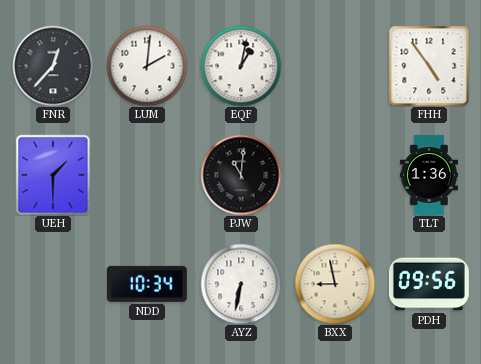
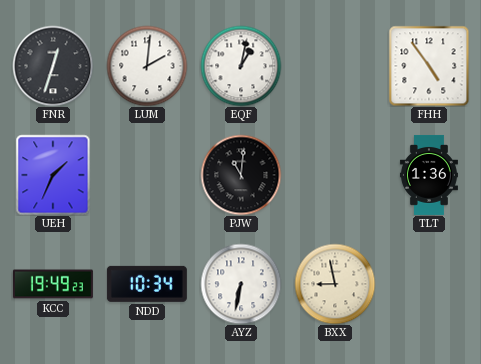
FNR: 12:37 -> 12:33 (53, 66)
UEH: 1:30 -> 1:34 (53, 175)
KCC: none -> 19:49 (53, 284)
PDH: 09:56 -> none (429, 284)
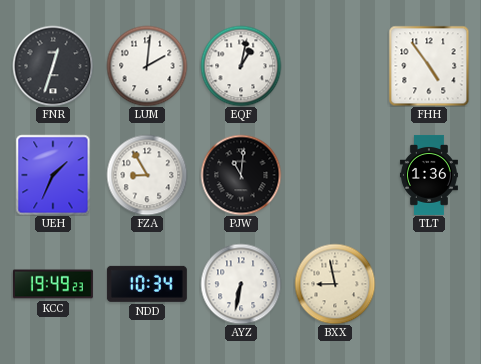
FZA: none -> 8:55 (147, 175)
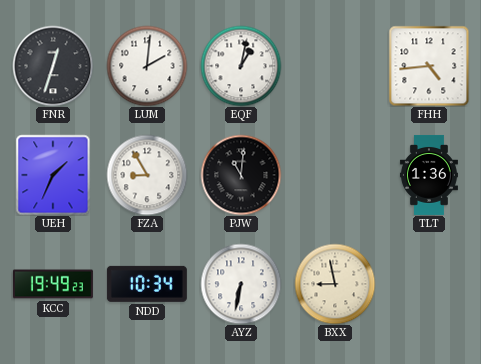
FHH: 4:54 -> 4:44 (429, 66)
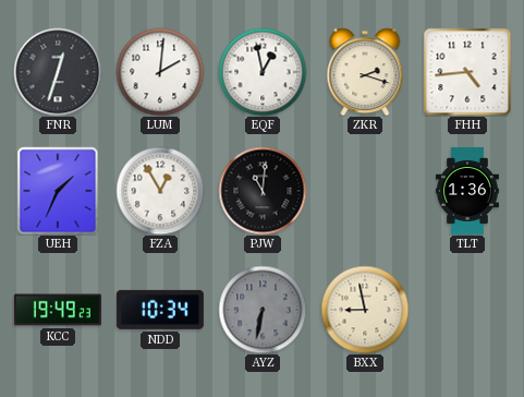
EQF: 1:02 -> 12:58 (263, 72)
ZKR: none -> 2:18 (365, 72)
FZA: 8:55 -> 12:55 (160, 191)
AYZ dial: white -> grey (263, 310)
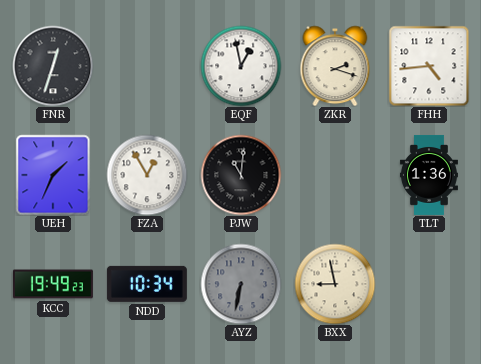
LUM: 2:01 -> none (160, 72)
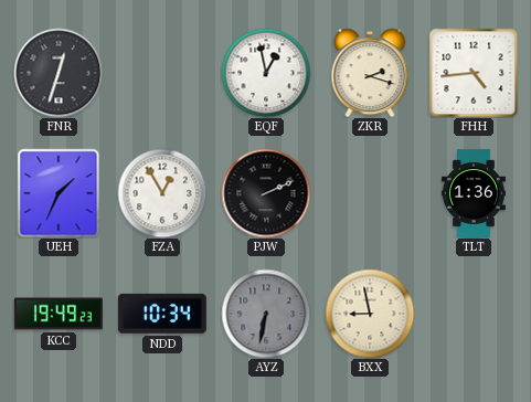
PJW: 11:01 -> 2:11 (266, 193)
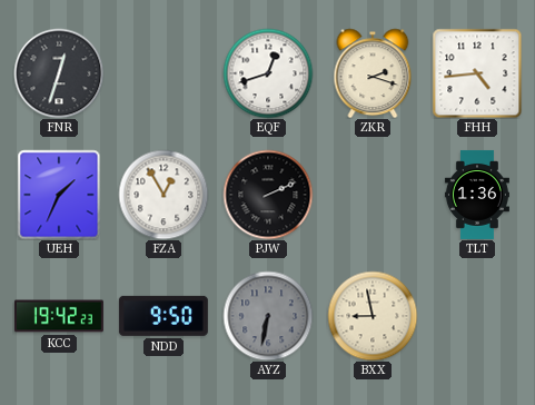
EQF: 12:58 -> 12:42 (268, 73)
KCC: 19:49 -> 19:42 (59, 316)
NDD: 10:34 -> 9:50 (164, 316)
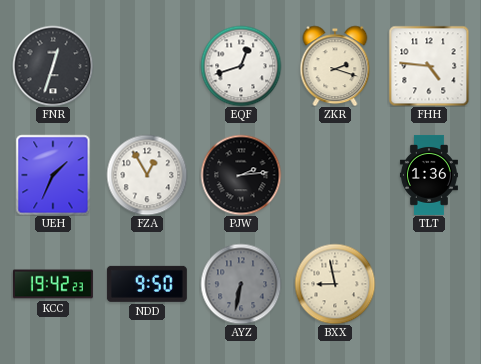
FHH: 4:44 -> 4:46 (429, 66)
PJW: 2:11 -> 2:14 (241, 175)
